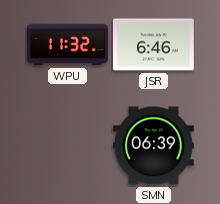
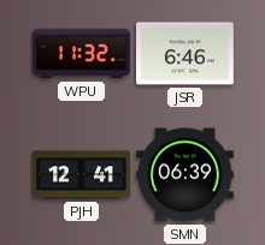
PJH: none -> 12:41 (82, 175)
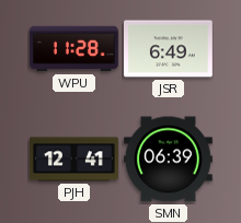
WPU: 11:32 -> 11:28 (74, 49)
JSR: 6:46 -> 6:49 (169, 49)
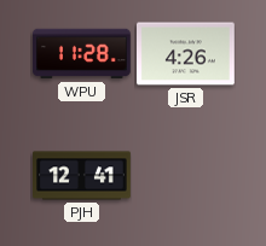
JSR: 6:49 -> 4:26 (186, 54)
SMN: 06:39 -> none (169, 160)
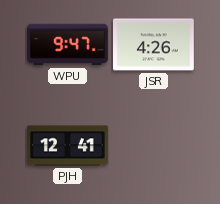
WPU: 11:28 -> 9:47 (68, 45)
